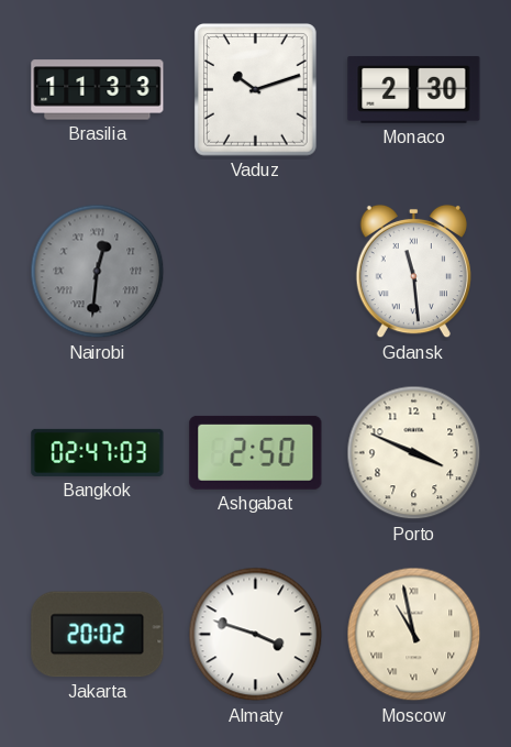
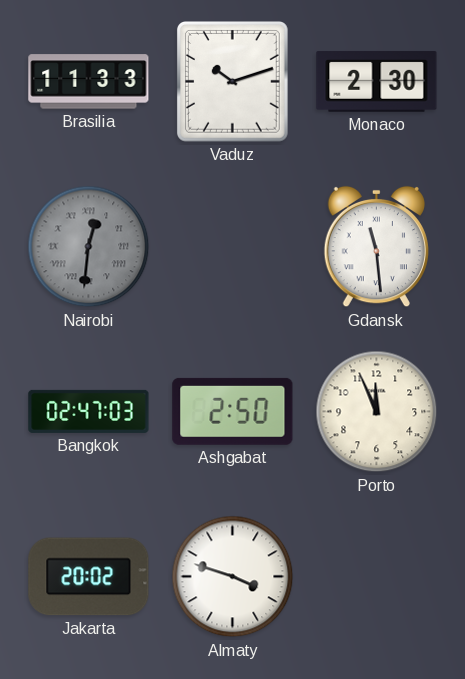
Porto: 3:49 -> 11:56 (377, 412)
Moscow: 10:58 -> none (414, 635)
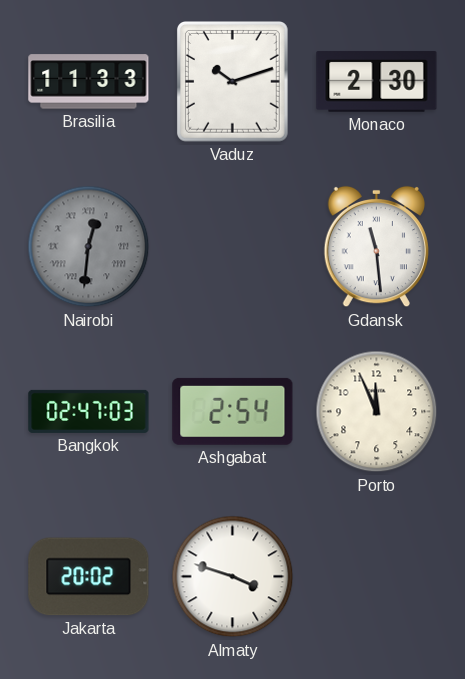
Ashgabat: 2:50 -> 2:54 (233, 411)
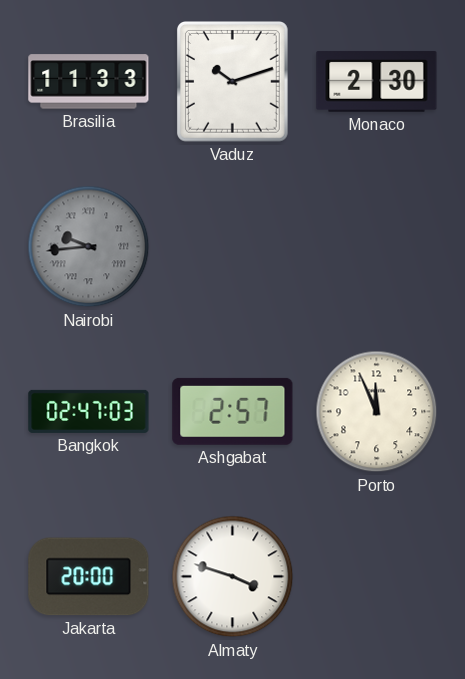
Nairobi: 12:31 -> 9:44 (89, 247)
Gdansk: 11:29 -> none (376, 247)
Ashgabat: 2:54 -> 2:57 (233, 411)
Jakarta: 20:02 -> 20:00 (89, 577)
